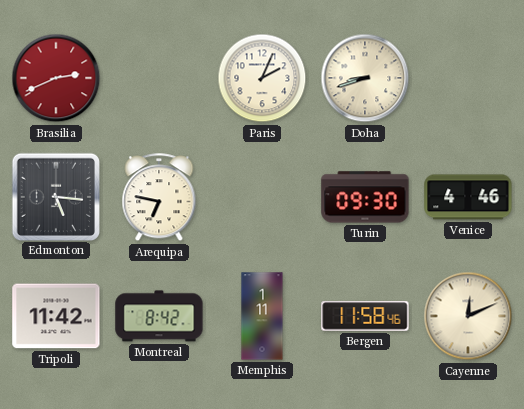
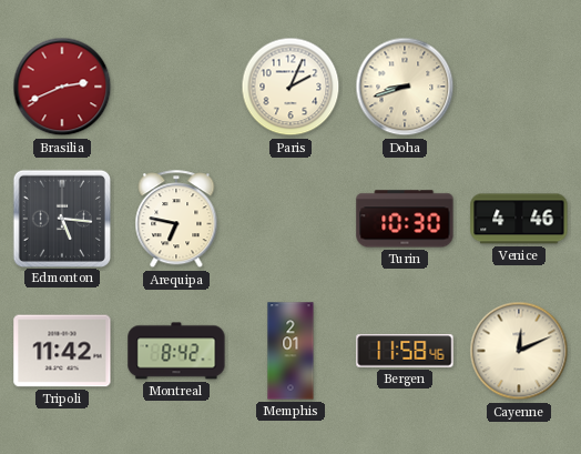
Turin: 09:30 -> 10:30 (405, 219)
Memphis: 1:11 -> 2:01 (290, 351)
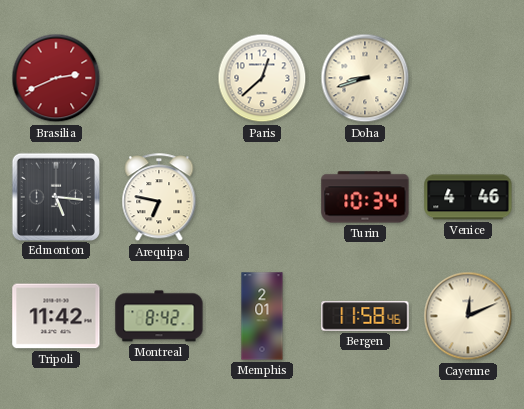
Paris: 2:04 -> 12:38 (262, 78)
Turin: 10:30 -> 10:34 (365, 197)
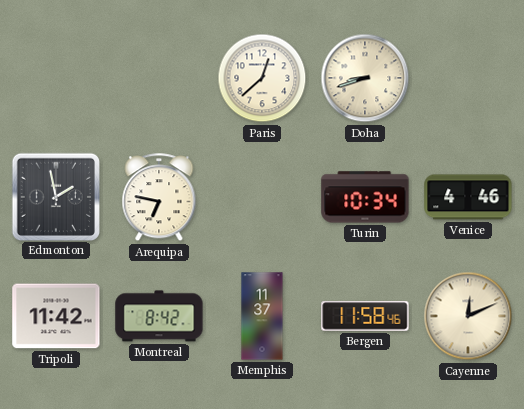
Brasilia: 2:41 -> none (56, 78)
Edmonton: 5:16 -> 1:58 (55, 196)
Memphis: 2:01 -> 11:37 (262, 316)
